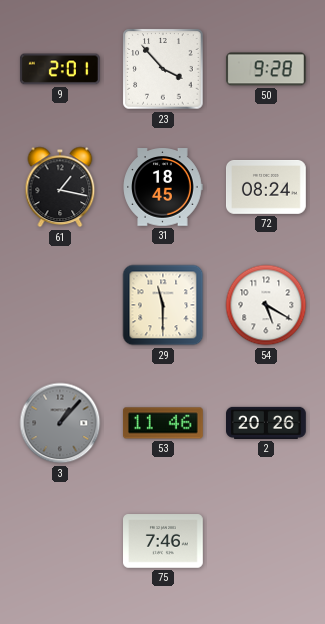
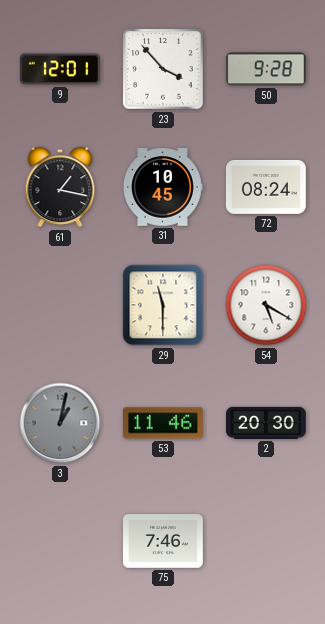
9: 2:01 -> 12:01 (60, 69)
31: 18:45 -> 10:45 (163, 187)
3: 1:07 -> 1:02 (60, 423)
2: 20:26 -> 20:30 (267, 423)
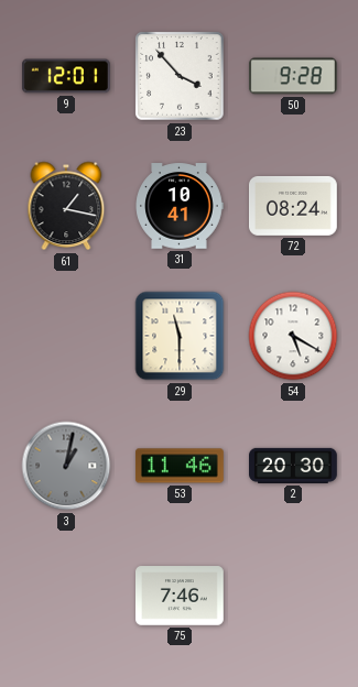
31: 10:45 -> 10:41 (180, 206)
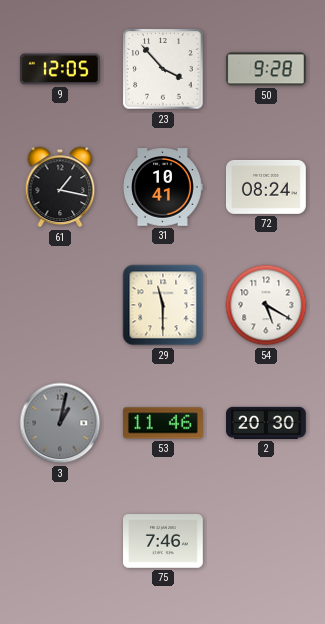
9: 12:01 -> 12:05 (60, 69)
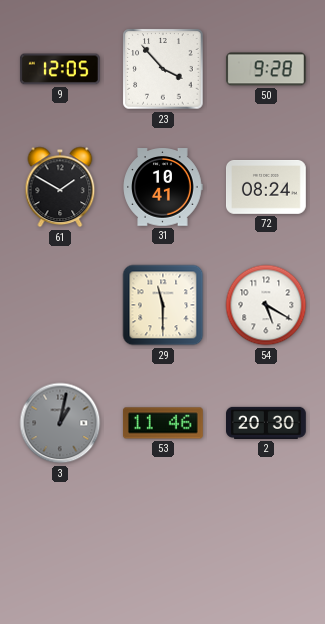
61: 1:17 -> 1:50 (60, 187)
75: 7:46 -> none (164, 541)
